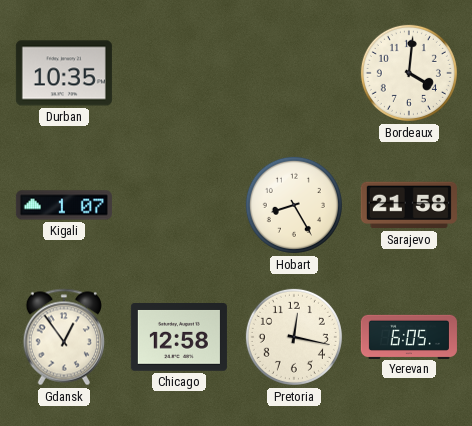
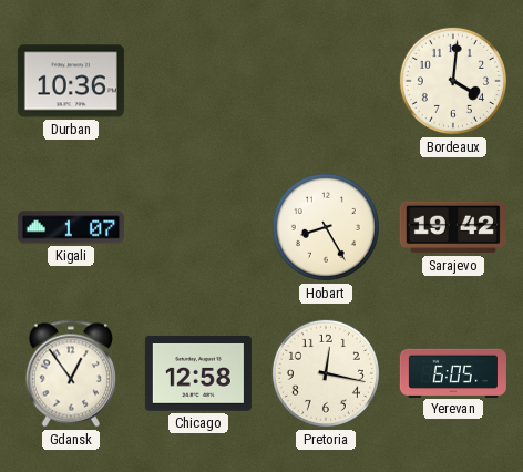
Durban: 10:35 -> 10:36 (71, 81)
Sarajevo: 21:58 -> 19:42 (453, 227)
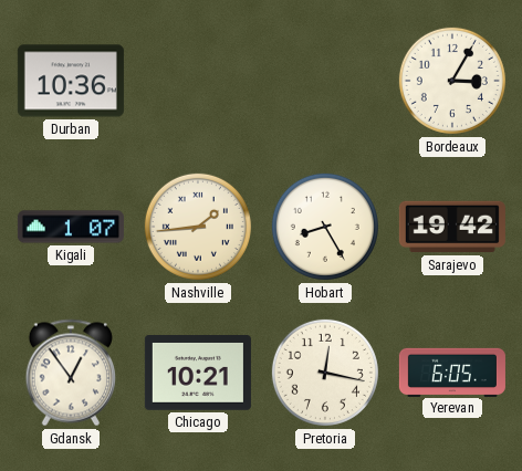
Bordeaux: 4:01 -> 3:05 (452, 81)
Nashville: none -> 1:44 (198, 227)
Chicago: 12:58 -> 10:21 (198, 374)
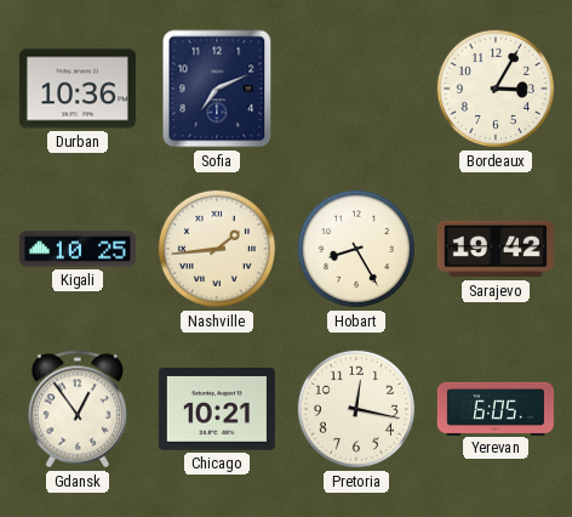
Sofia: none -> 7:11 (217, 89)
Kigali: 1:07 -> 10:25 (78, 249)
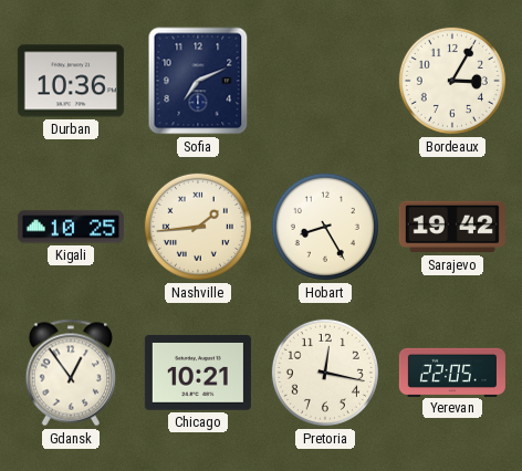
Yerevan: 6:05 -> 22:05 (452, 371)
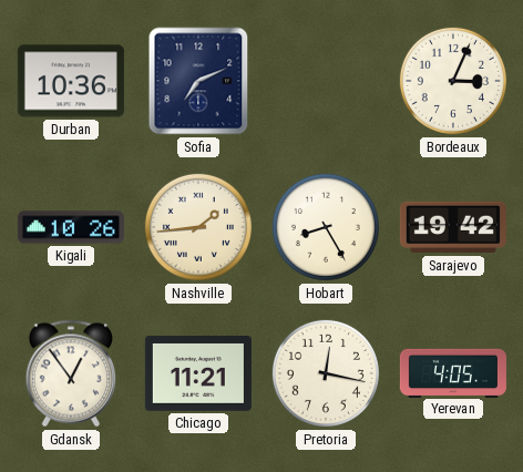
Bordeaux: 3:05 -> 3:04 (453, 81)
Kigali: 10:25 -> 10:26 (71, 227)
Chicago: 10:21 -> 11:21 (198, 374)
Yerevan: 22:05 -> 4:05 (453, 372)
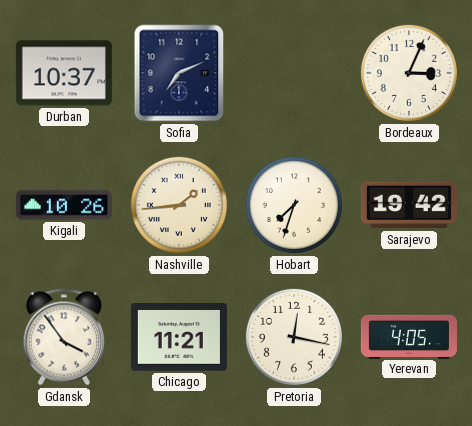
Durban: 10:36 -> 10:37 (64, 73)
Hobart: 8:25 -> 7:33 (294, 205)
Gdansk: 12:54 -> 3:54 (63, 337)
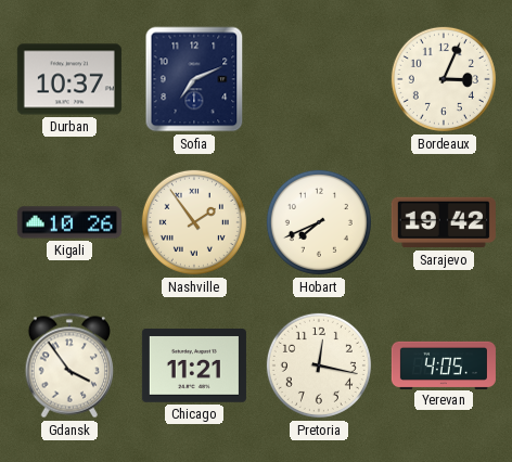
Nashville: 1:44 -> 1:54 (194, 222)
Hobart: 7:33 -> 7:41 (319, 222)
